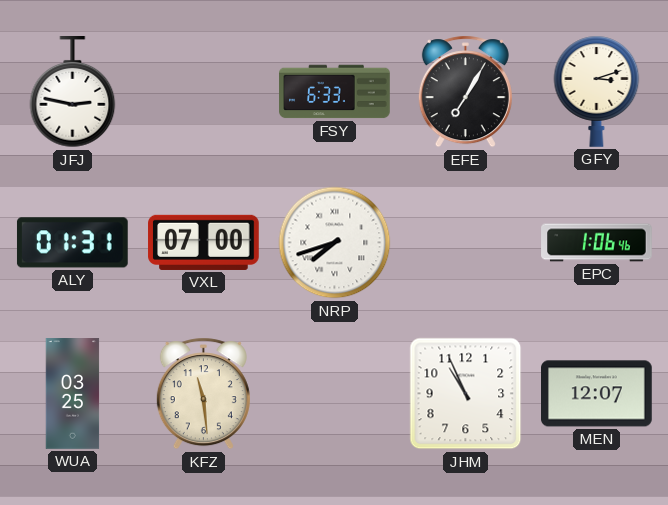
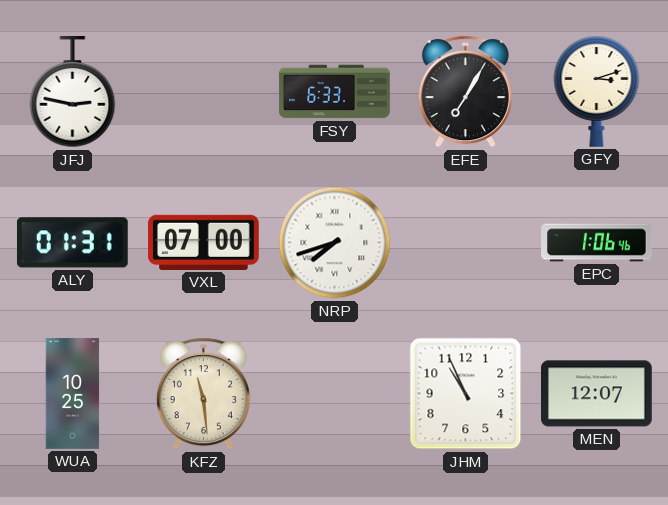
WUA: 03:25 -> 10:25 (73, 394)
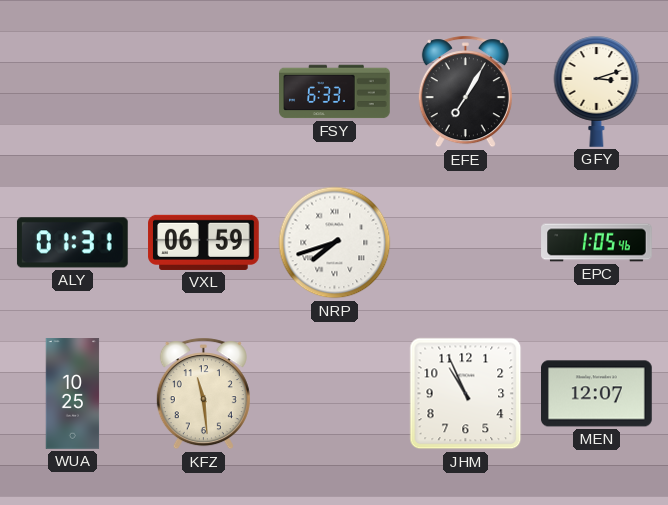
JFJ: 2:47 -> none (73, 92)
VXL: 07:00 -> 06:59 (204, 242)
EPC: 1:06 -> 1:05 (597, 243)
